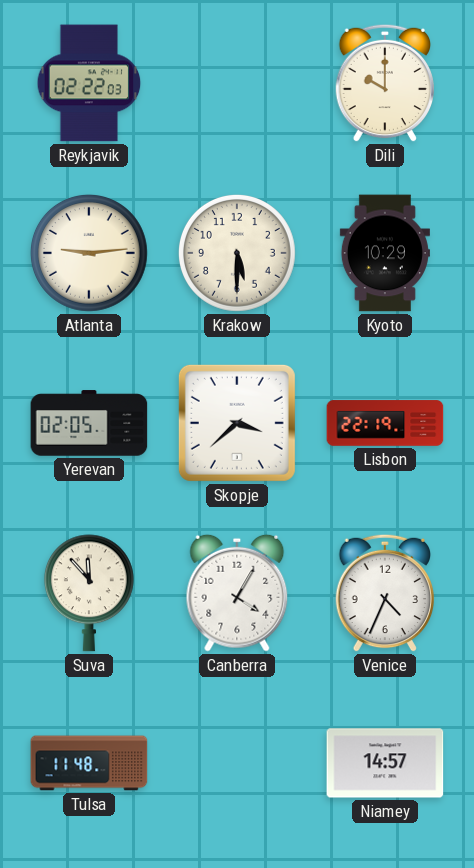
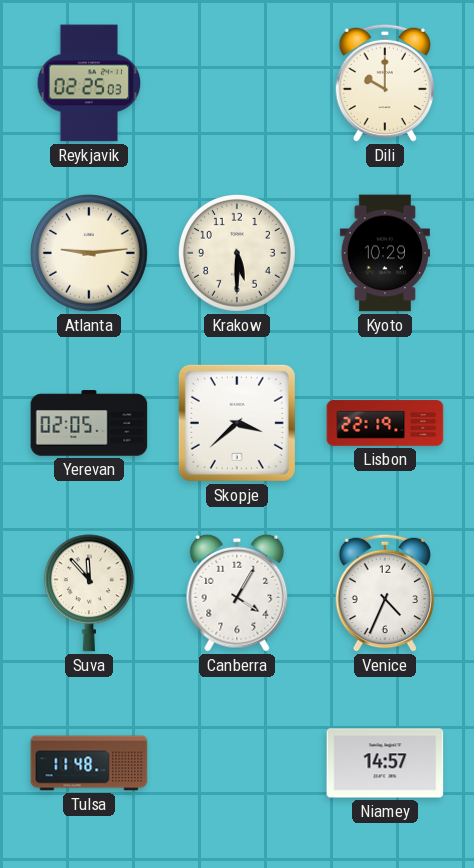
Reykjavik: 02:22 -> 02:25 (89, 83)
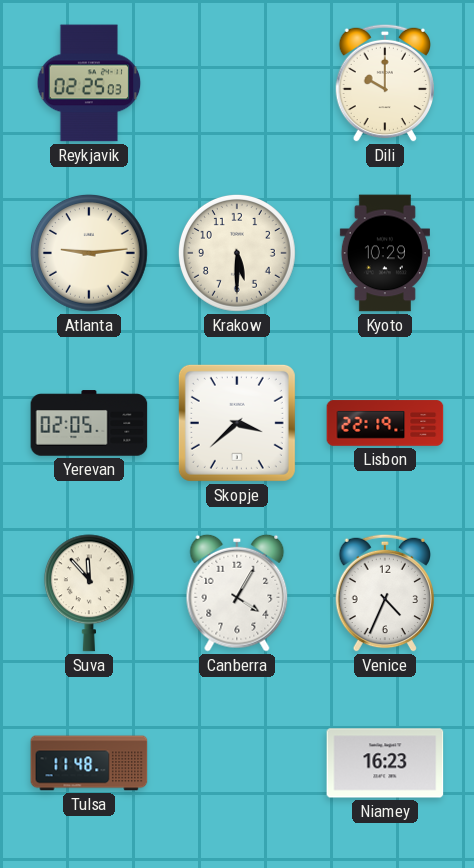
Niamey: 14:57 -> 16:23 (385, 763)
